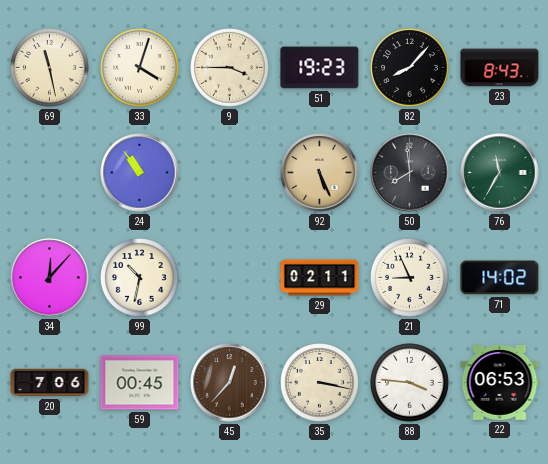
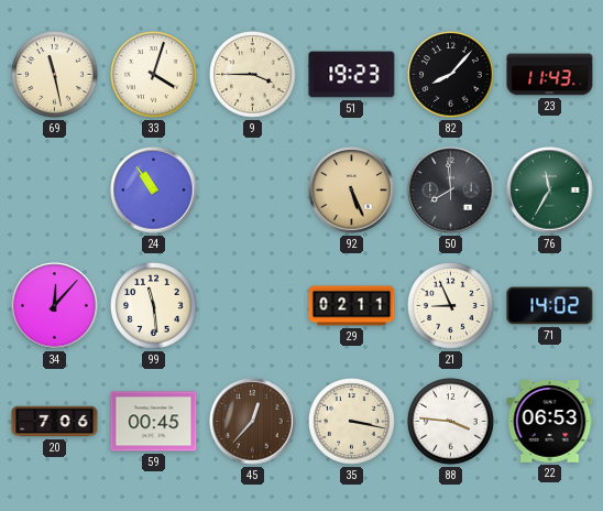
23: 8:43 -> 11:43 (550, 75)
99: 10:32 -> 11:29 (154, 306)
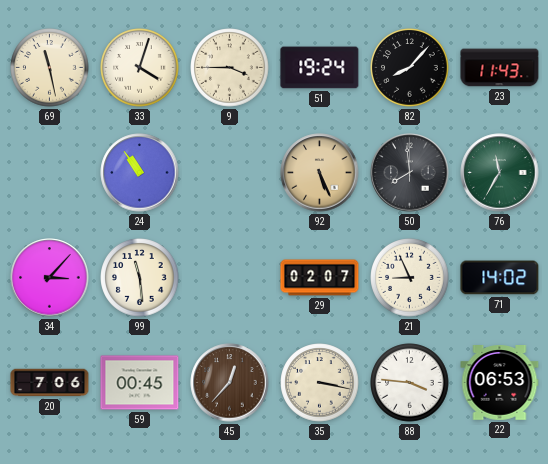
51: 19:23 -> 19:24 (320, 68)
34: 12:07 -> 3:07 (50, 278)
29: 02:11 -> 02:07 (320, 278)
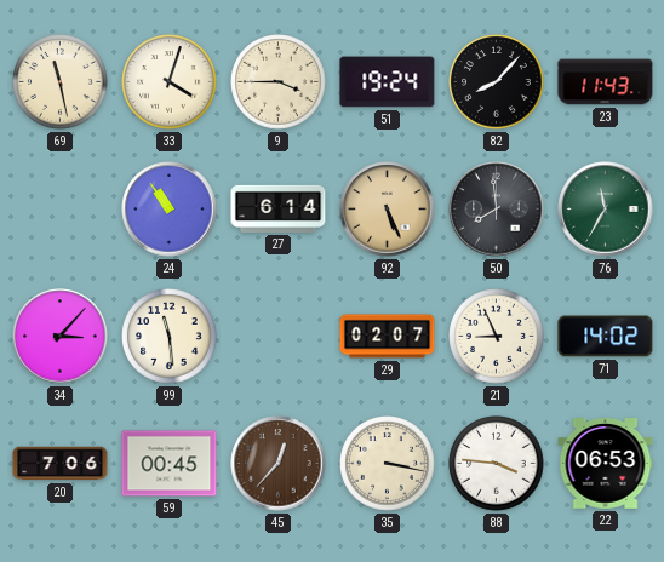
27: none -> 6:14 (279, 208)
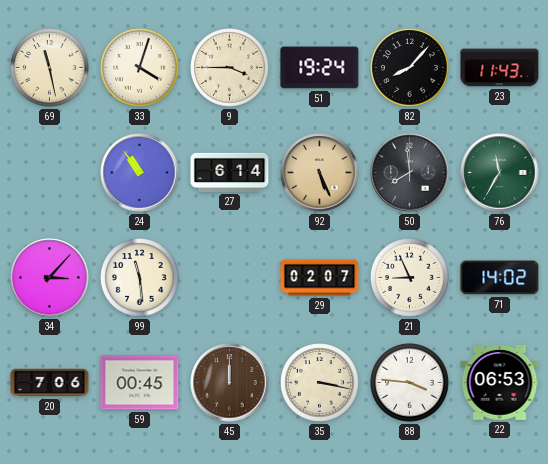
45: 12:37 -> 12:00 (230, 383)
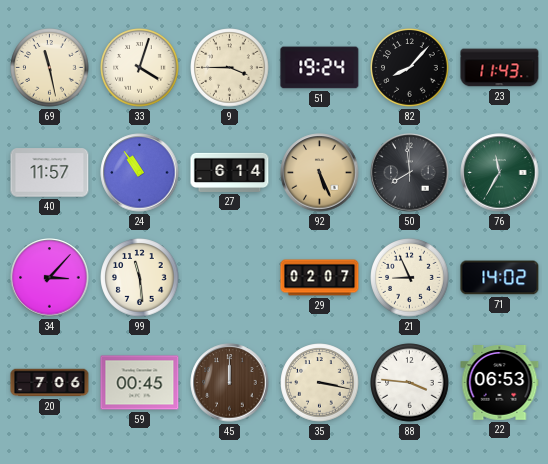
40: none -> 11:57 (50, 173)
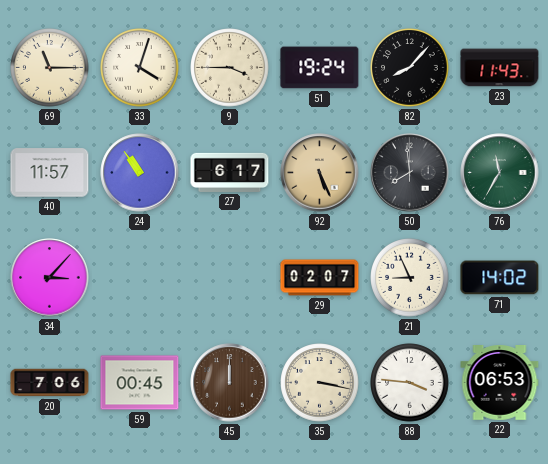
69: 11:28 -> 11:15 (50, 68)
27: 6:14 -> 6:17 (230, 172)
99: 11:29 -> none (140, 278)
